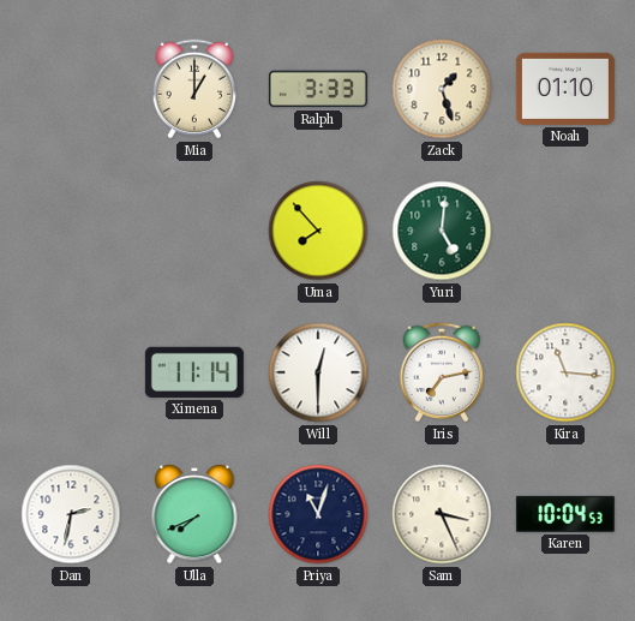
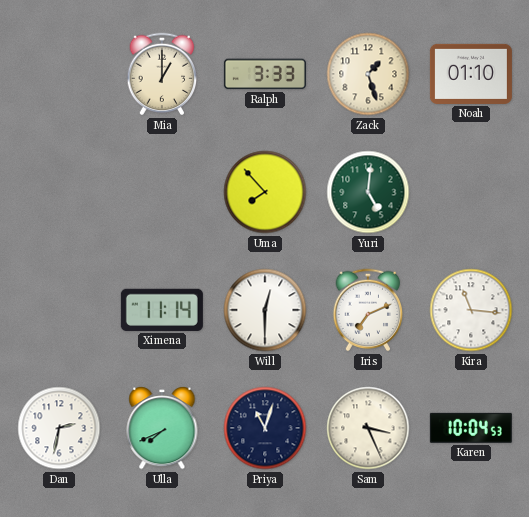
Iris: 7:13 -> 7:11 (368, 310)
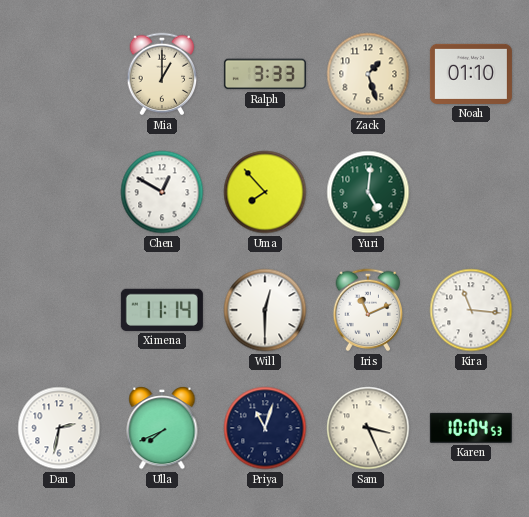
Chen: none -> 12:50 (162, 192)
Iris: 7:11 -> 11:11 (368, 310)
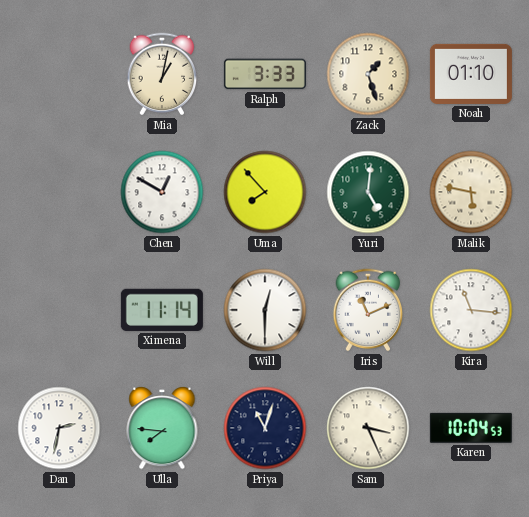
Mia: 1:00 -> 1:02 (162, 74)
Malik: none -> 5:47 (471, 192)
Ulla: 7:41 -> 7:46 (162, 429)
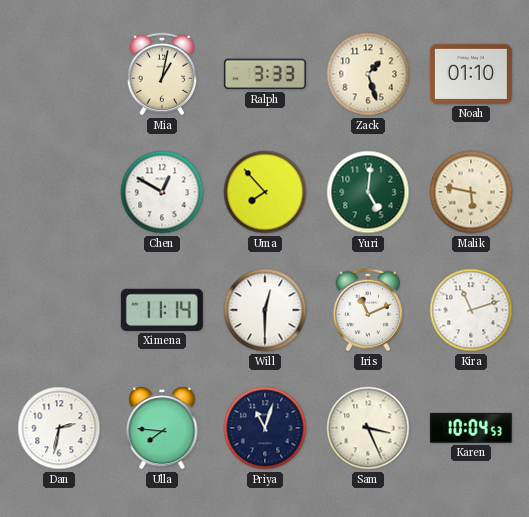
Kira: 11:16 -> 11:12 (471, 310)
